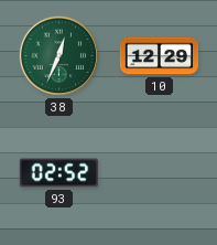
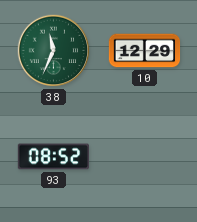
38: 12:34 -> 11:34 (54, 51)
93: 02:52 -> 08:52 (53, 157)
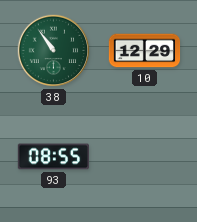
38: 11:34 -> 10:54 (54, 51)
93: 08:52 -> 08:55 (53, 157)
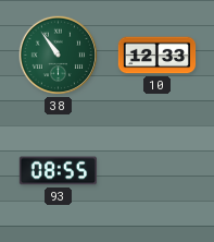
10: 12:29 -> 12:33 (158, 56)
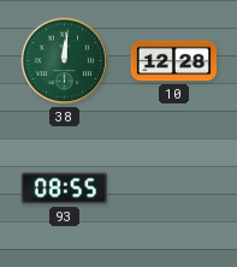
38: 10:54 -> 12:01 (65, 61)
10: 12:33 -> 12:28 (174, 61)
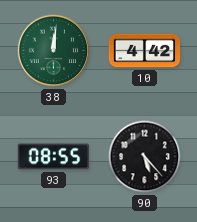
10: 12:28 -> 4:42 (145, 51)
90: none -> 5:23 (145, 157)
